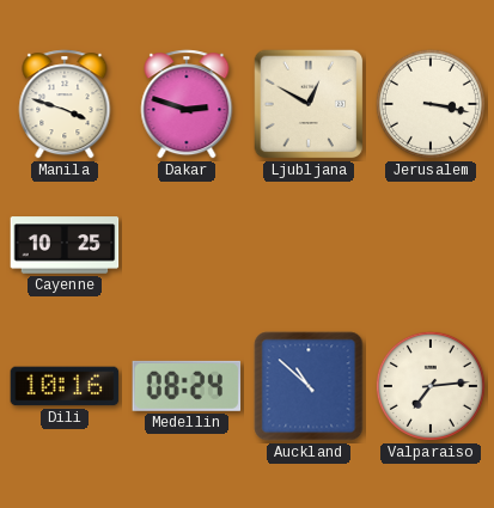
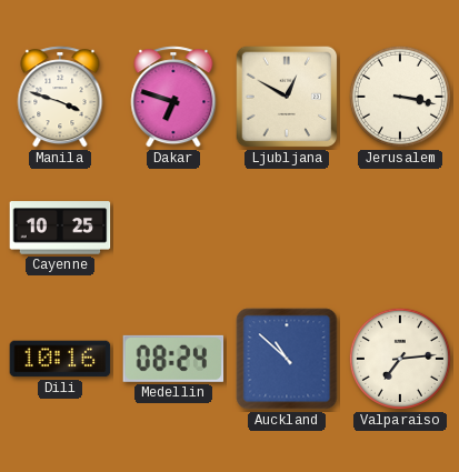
Dakar: 2:48 -> 6:48 (173, 97)
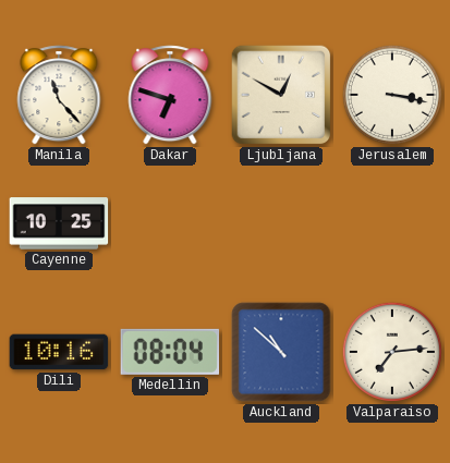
Manila: 3:48 -> 11:23 (59, 95)
Medellin: 08:24 -> 08:04 (170, 352)
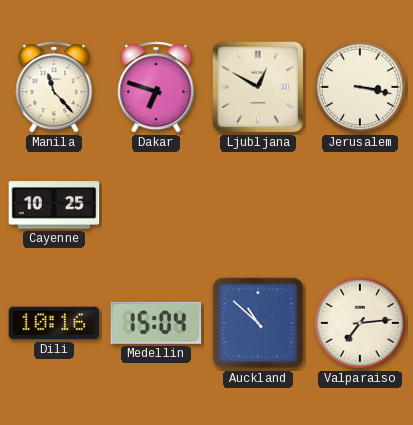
Medellin: 08:04 -> 15:04 (156, 323)
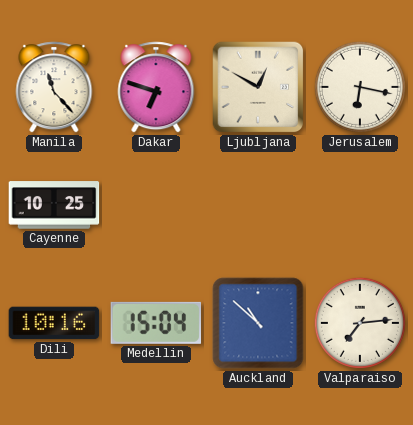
Jerusalem: 3:17 -> 6:17 (360, 87)
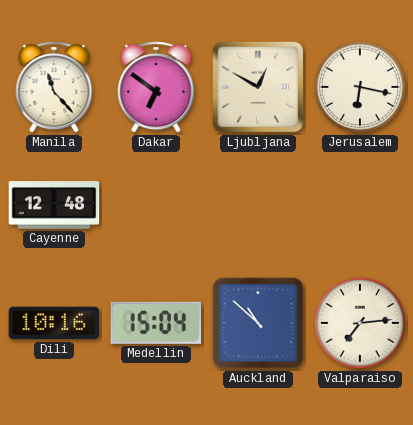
Dakar: 6:48 -> 6:51 (156, 87)
Cayenne: 10:25 -> 12:48 (54, 205)
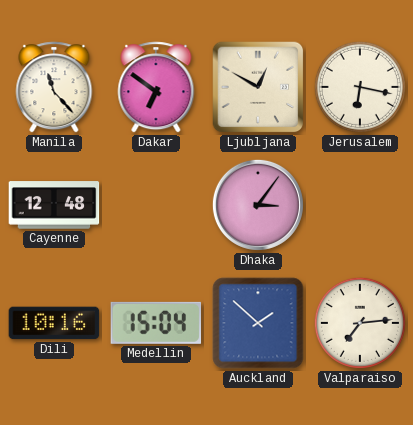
Dhaka: none -> 3:06 (258, 205)
Auckland: 10:52 -> 1:52 (258, 323)
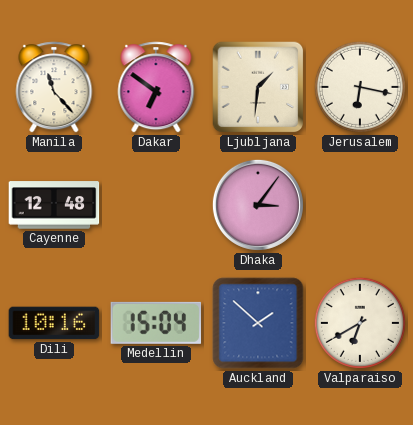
Ljubljana: 12:50 -> 1:31 (258, 87)
Valparaiso: 7:14 -> 6:40 (360, 323)
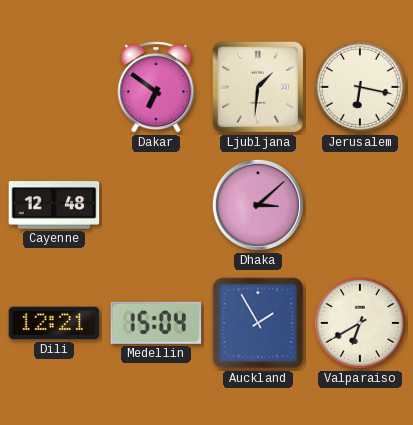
Manila: 11:23 -> none (54, 87)
Dhaka: 3:06 -> 3:08 (258, 205)
Dili: 10:16 -> 12:21 (54, 323)
Auckland: 1:52 -> 1:55 (258, 323)
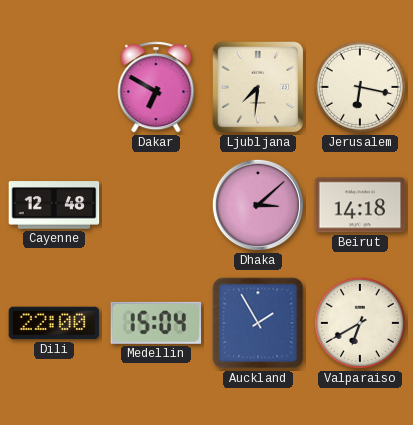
Dakar: 6:51 -> 6:50 (156, 87)
Ljubljana: 1:31 -> 7:31 (258, 87)
Beirut: none -> 14:18 (360, 205)
Dili: 12:21 -> 22:00 (54, 323)
